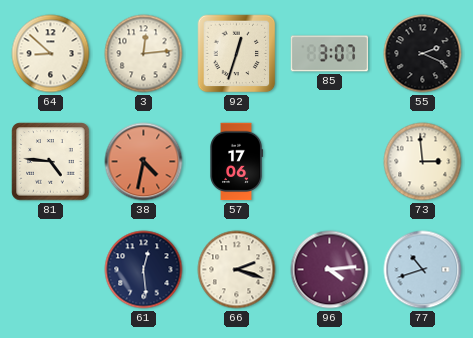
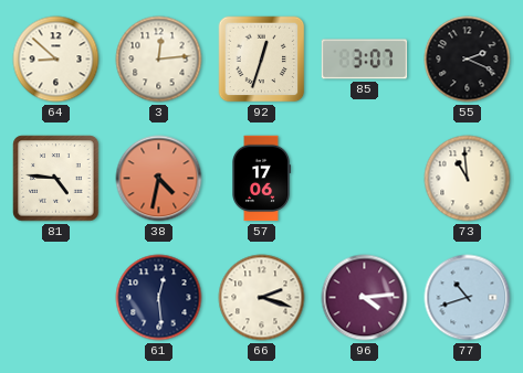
73: 2:59 -> 10:59 (468, 179)
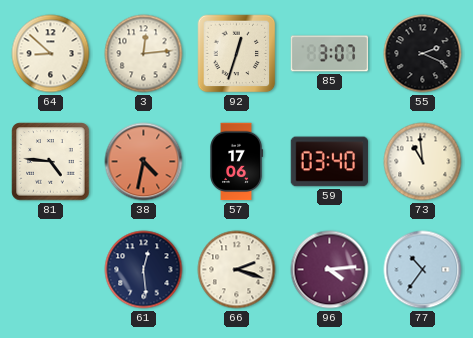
59: none -> 03:40 (330, 162)
77: 10:42 -> 10:36 (423, 270)
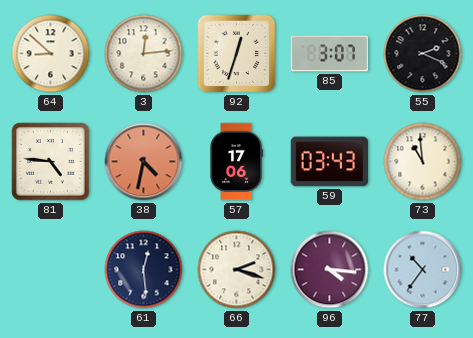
59: 03:40 -> 03:43 (330, 162)
96: 4:14 -> 4:16 (330, 270)
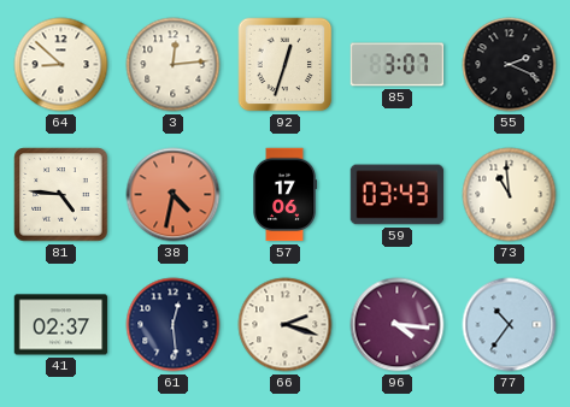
41: none -> 02:37 (61, 325)
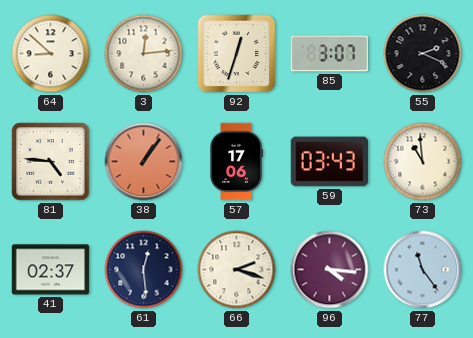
38: 4:32 -> 1:06 (144, 162)
77: 10:36 -> 11:24 (423, 270)
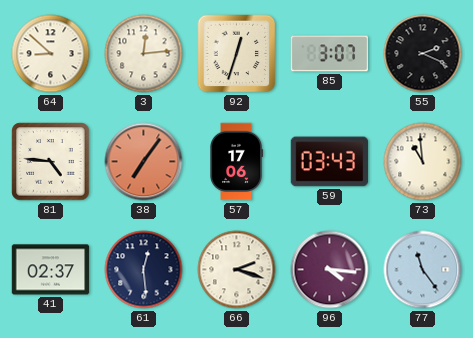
38: 1:06 -> 7:06 (144, 162)
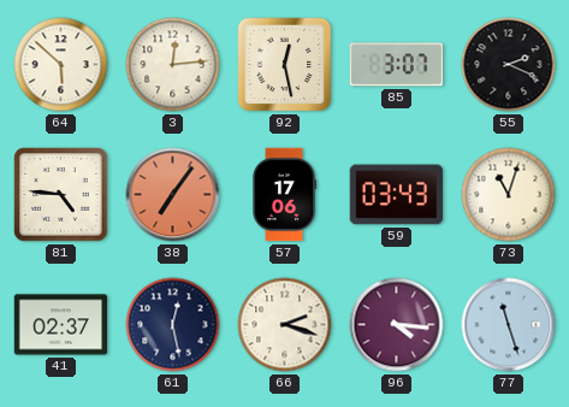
64: 8:52 -> 5:52 (61, 65)
92: 12:33 -> 12:28 (285, 65)
73: 10:59 -> 11:03 (509, 195)
61: 12:29 -> 12:28 (173, 325)
77: 11:24 -> 11:27 (509, 325)
